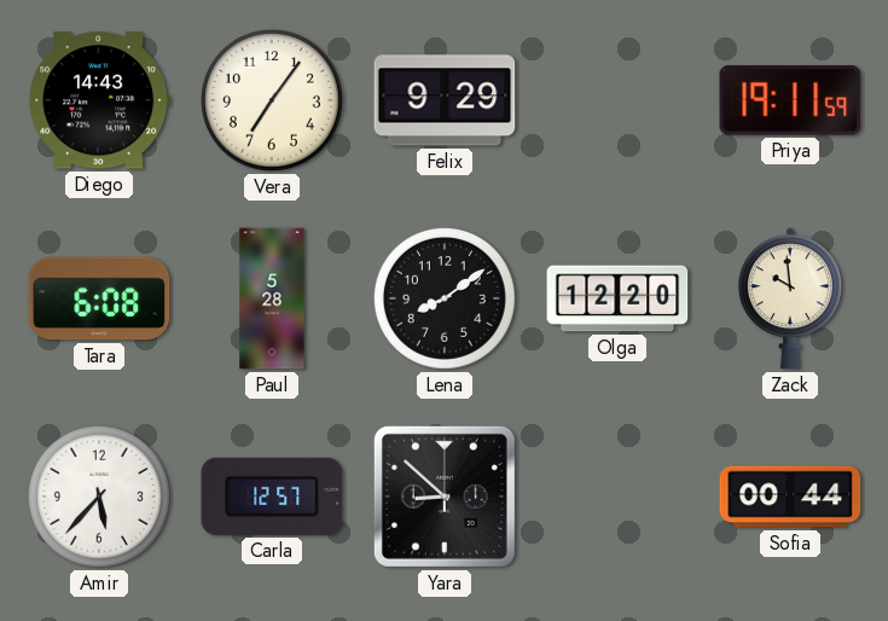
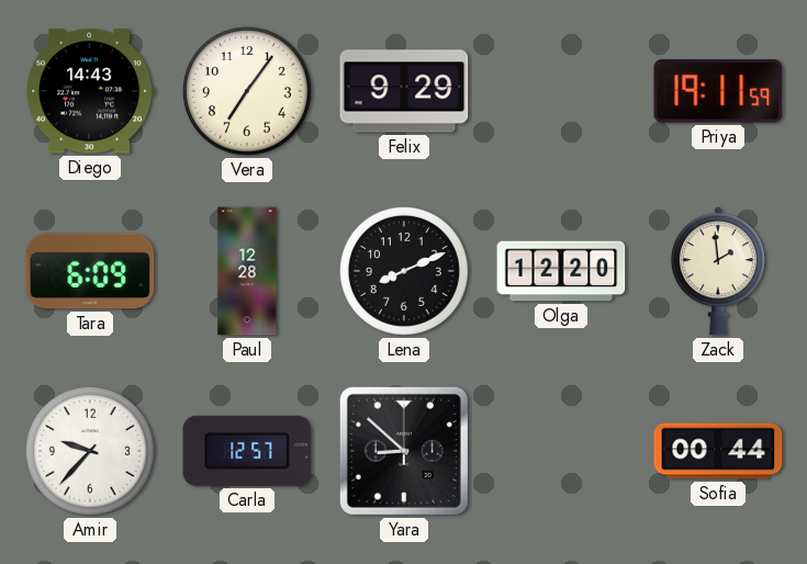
Tara: 6:08 -> 6:09 (90, 271)
Paul: 5:28 -> 12:28 (247, 271)
Lena: 8:09 -> 8:11 (404, 271)
Zack: 9:59 -> 1:59 (718, 271)
Amir: 5:37 -> 9:37 (90, 451)
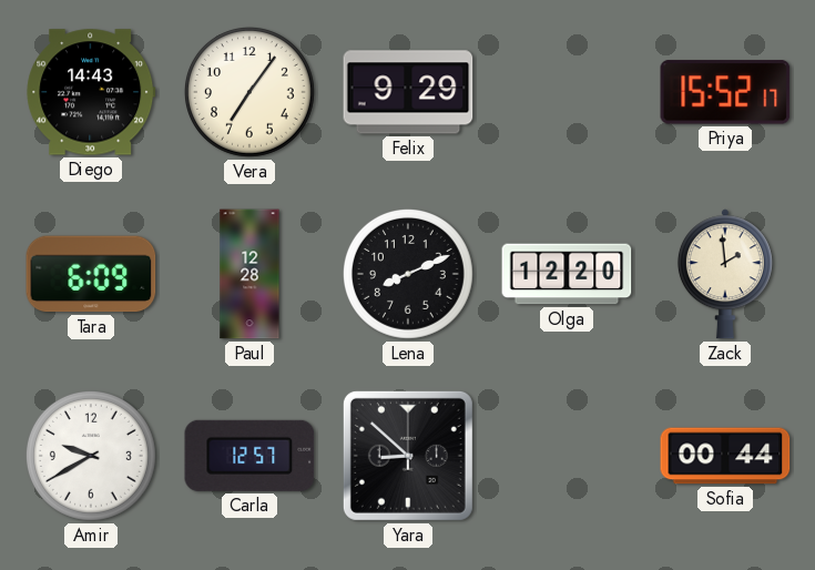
Priya: 19:11 -> 15:52 (725, 92)
Amir: 9:37 -> 9:40 (91, 456)
